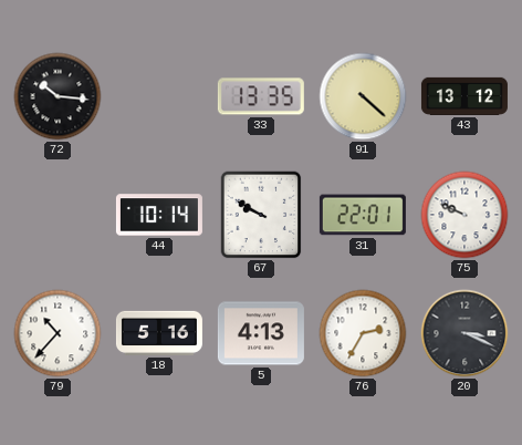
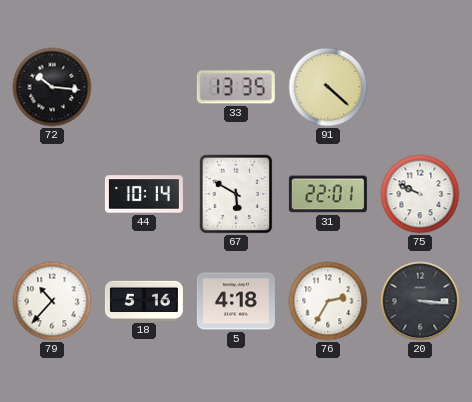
43: 13:12 -> none (464, 96)
67: 9:50 -> 5:50 (236, 194)
5: 4:13 -> 4:18 (236, 301)
20: 3:19 -> 3:16 (420, 301)
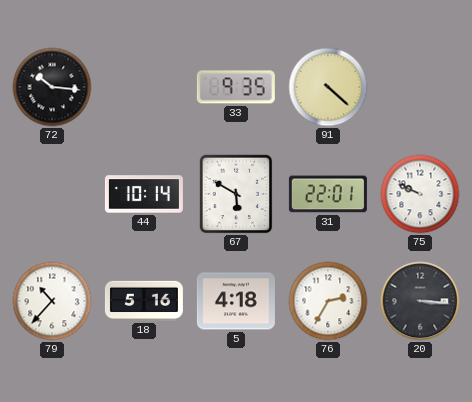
33: 13:35 -> 9:35 (236, 87)
